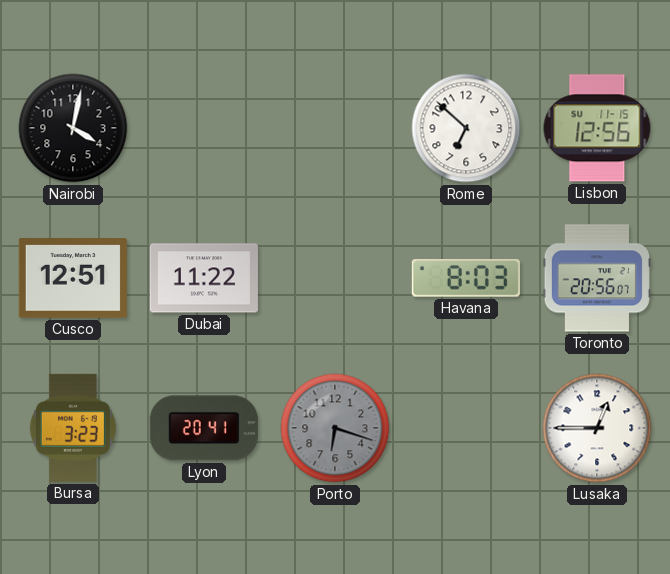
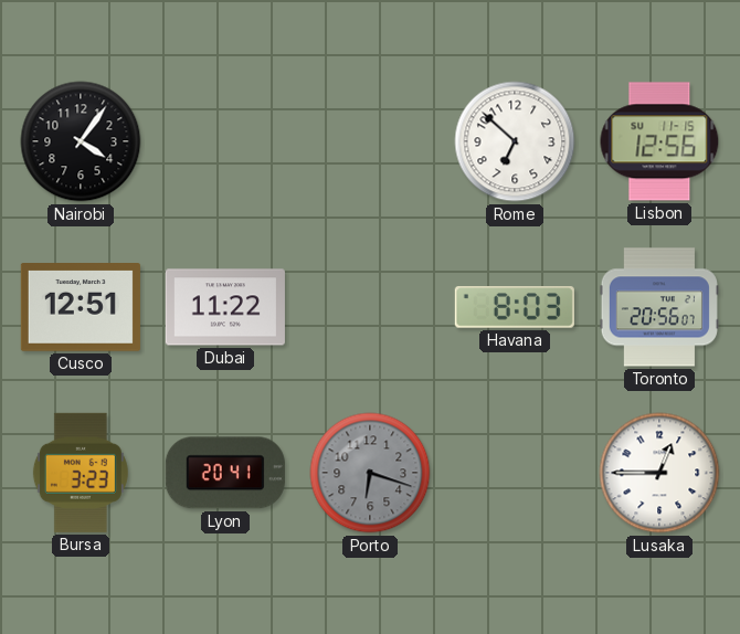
Nairobi: 4:02 -> 4:06 (81, 141)
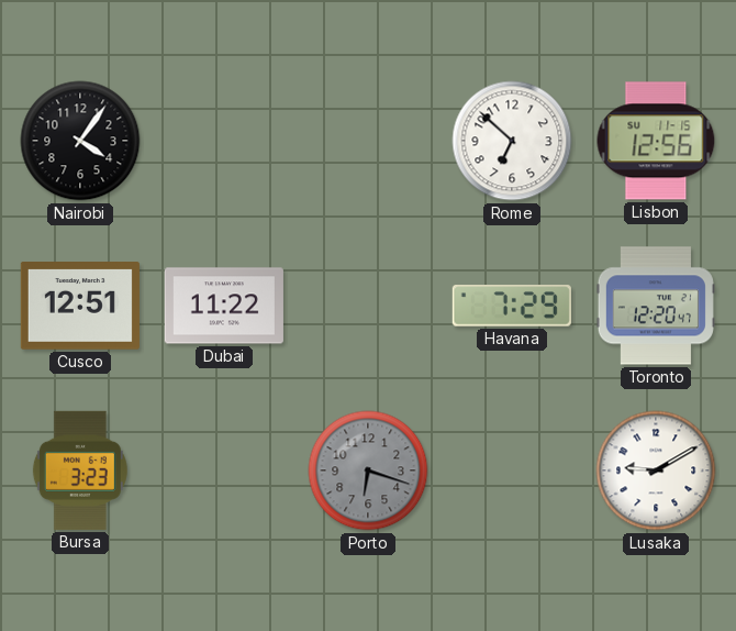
Havana: 8:03 -> 7:29 (512, 306)
Toronto: 20:56 -> 12:20 (656, 306)
Lyon: 20:41 -> none (225, 473)
Lusaka: 12:45 -> 9:10 (656, 471)
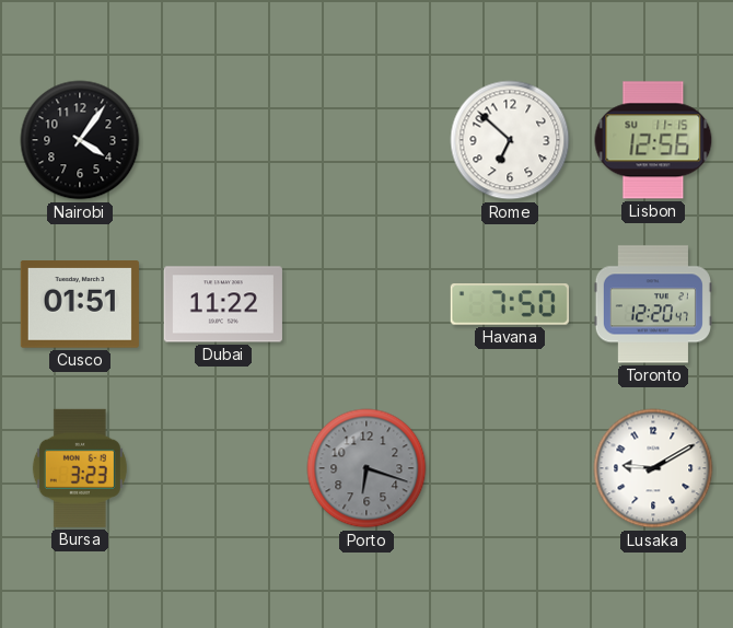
Cusco: 12:51 -> 01:51 (80, 305)
Havana: 7:29 -> 7:50 (510, 304)
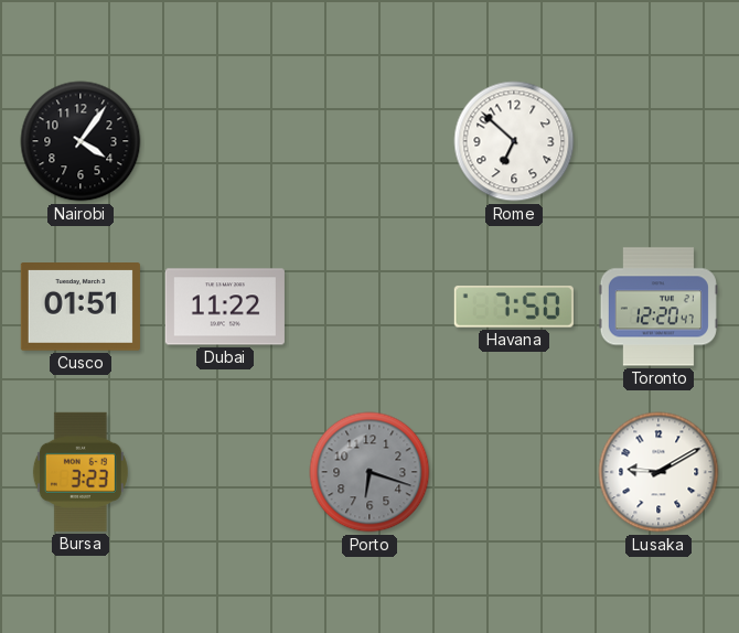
Lisbon: 12:56 -> none (653, 140)
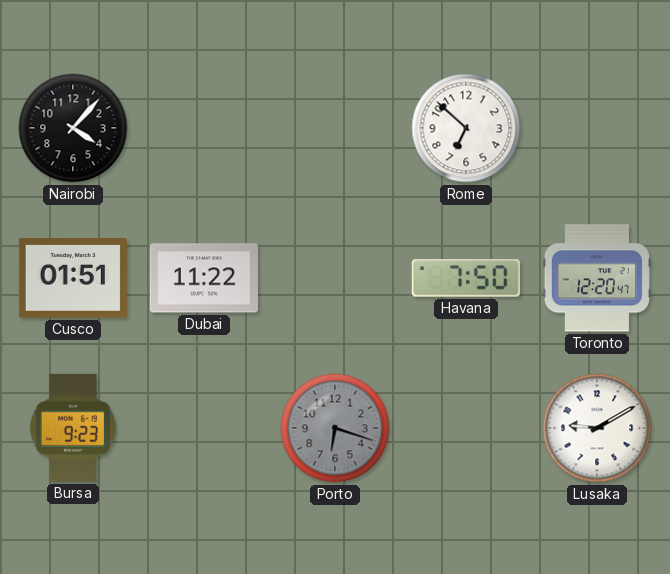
Nairobi: 4:06 -> 4:07 (73, 128)
Bursa: 3:23 -> 9:23 (73, 428)
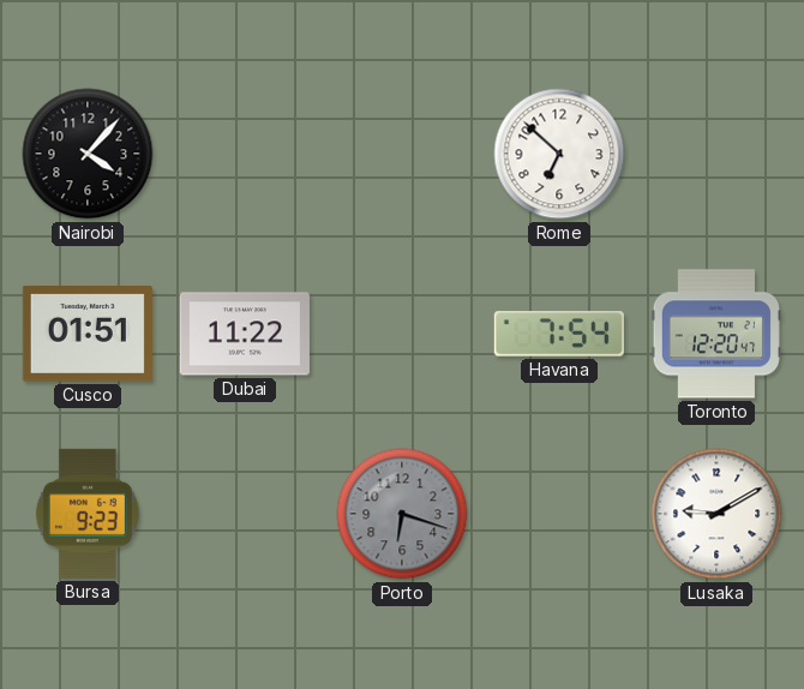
Havana: 7:50 -> 7:54 (559, 334)
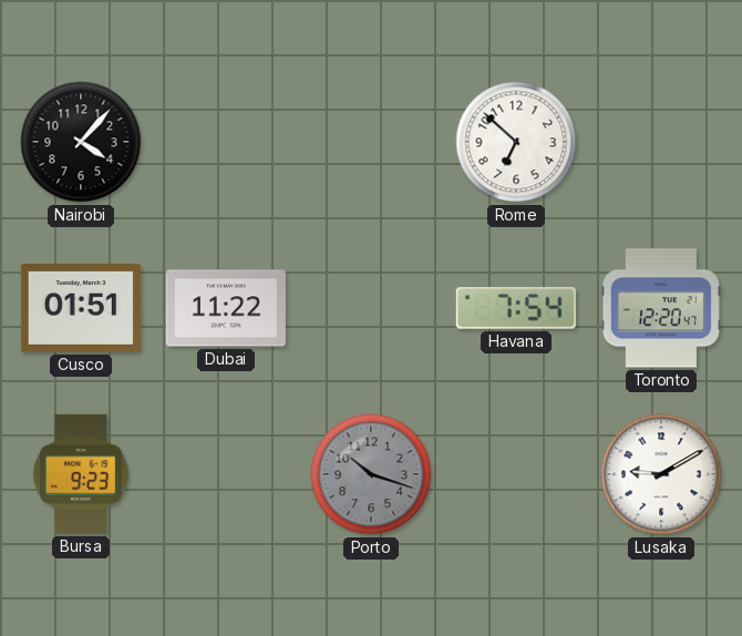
Porto: 6:18 -> 10:18 (371, 474)
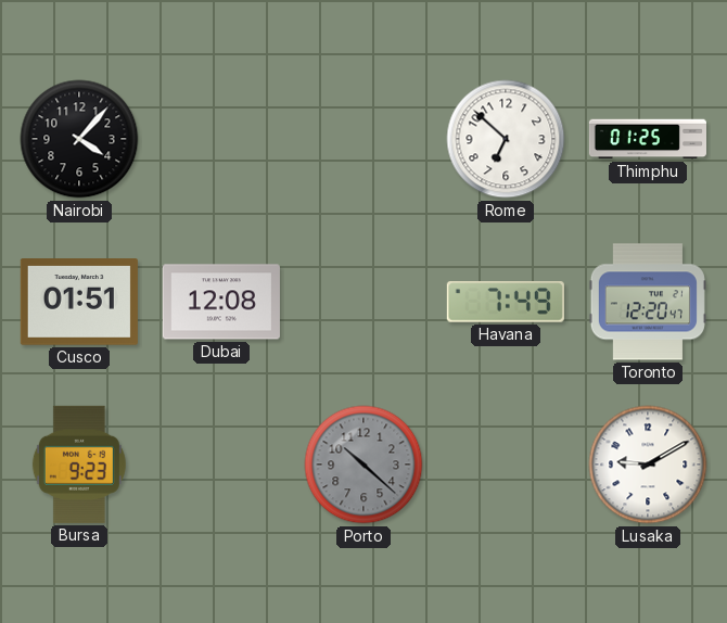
Thimphu: none -> 01:25 (648, 139)
Dubai: 11:22 -> 12:08 (221, 302)
Havana: 7:54 -> 7:49 (506, 302)
Porto: 10:18 -> 10:22 (363, 465)
